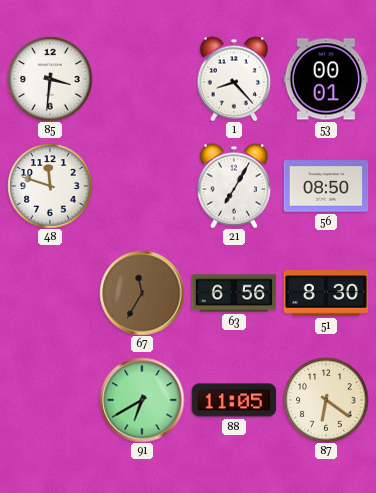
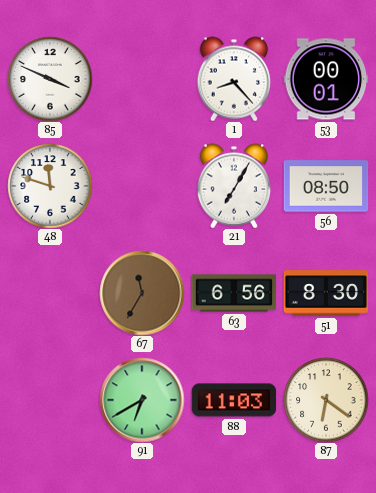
85: 3:31 -> 3:49 (50, 79)
88: 11:05 -> 11:03 (234, 400)
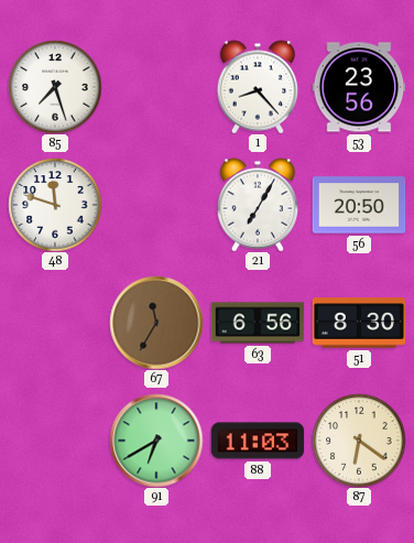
85: 3:49 -> 7:27 (55, 87)
53: 00:01 -> 23:56 (359, 87)
56: 08:50 -> 20:50 (359, 205)
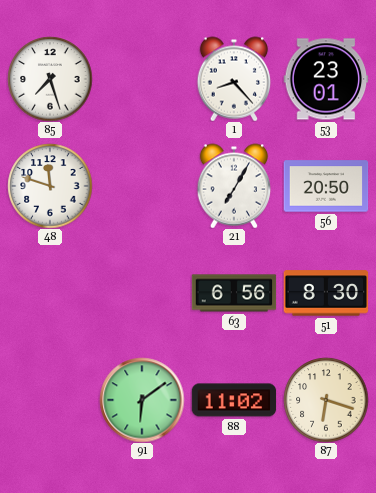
53: 23:56 -> 23:01 (326, 79)
67: 11:35 -> none (156, 323)
91: 6:40 -> 6:09 (142, 400)
88: 11:03 -> 11:02 (234, 400)
87: 6:21 -> 6:18 (326, 400)
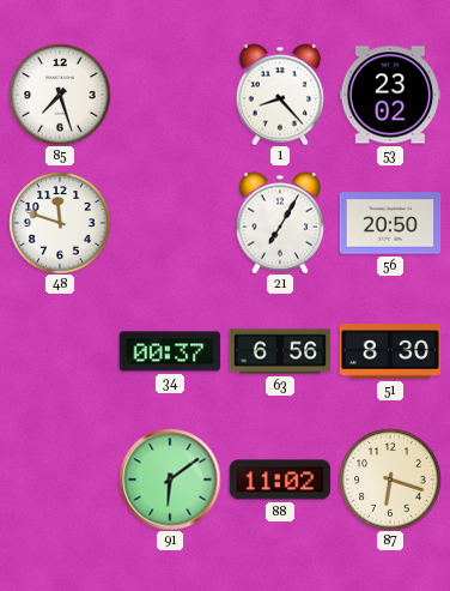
53: 23:01 -> 23:02 (390, 95)
34: none -> 00:37 (170, 351)
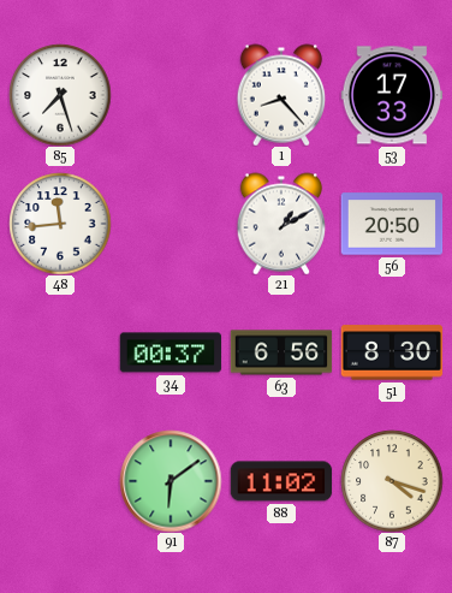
53: 23:02 -> 17:33 (392, 95)
48: 11:48 -> 11:44 (60, 224)
21: 7:05 -> 1:10 (281, 224)
87: 6:18 -> 4:18 (392, 481)
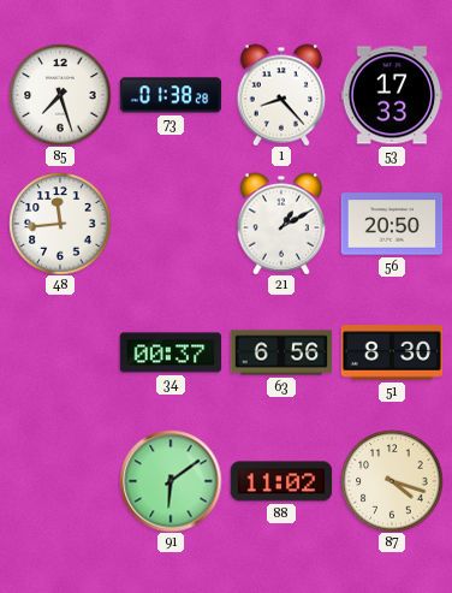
73: none -> 01:38 (171, 95)
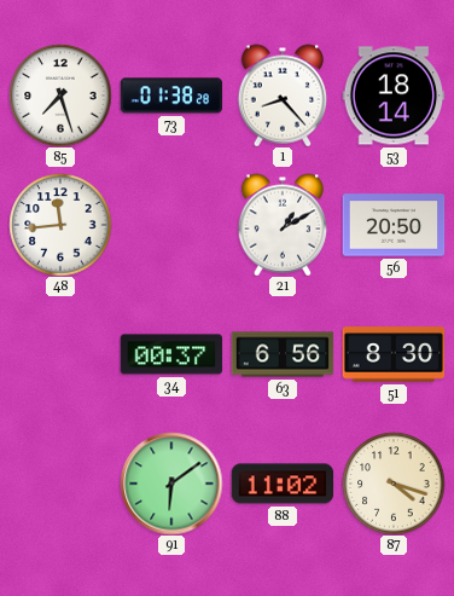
53: 17:33 -> 18:14 (394, 96)
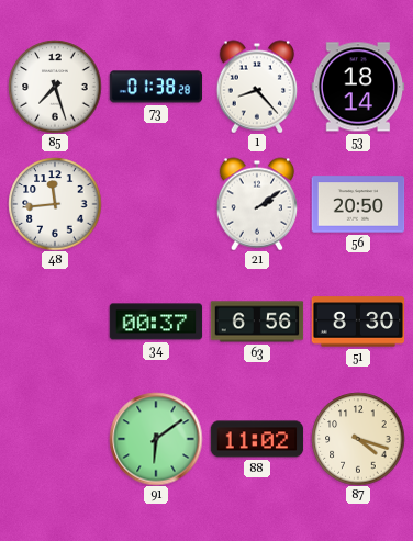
21: 1:10 -> 2:09 (257, 204)
